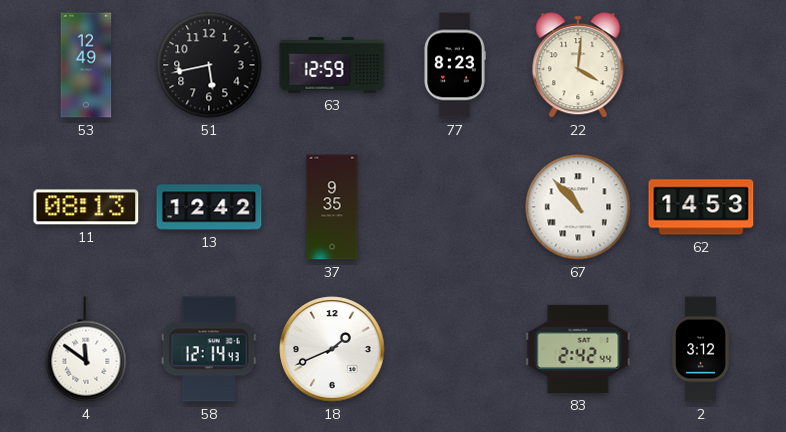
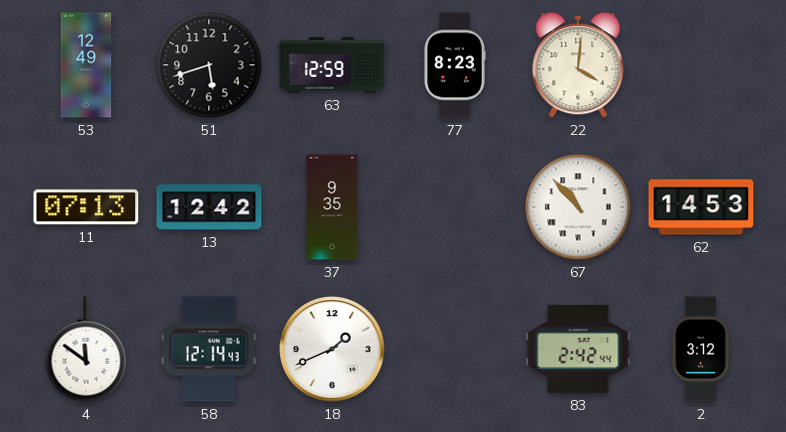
51: 5:43 -> 5:42 (209, 65)
11: 08:13 -> 07:13 (86, 207)
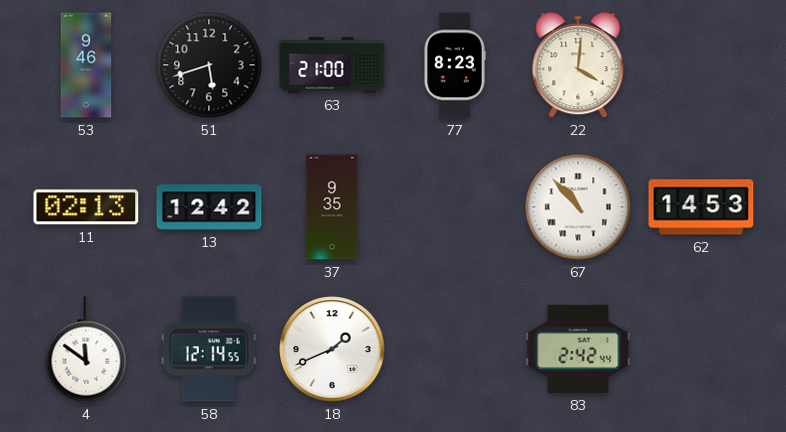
53: 12:49 -> 9:46 (86, 65)
63: 12:59 -> 21:00 (332, 65)
11: 07:13 -> 02:13 (86, 207)
58: 12:14:43 -> 12:14:55 (209, 349)
2: 3:12 -> none (701, 349)
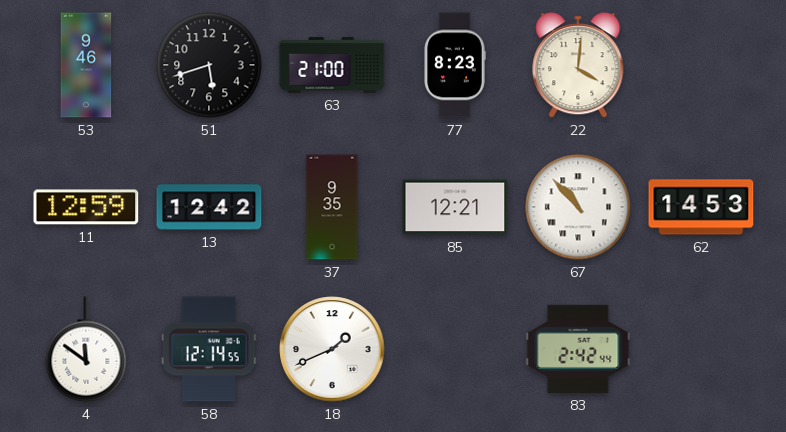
11: 02:13 -> 12:59 (86, 207)
85: none -> 12:21 (455, 207)
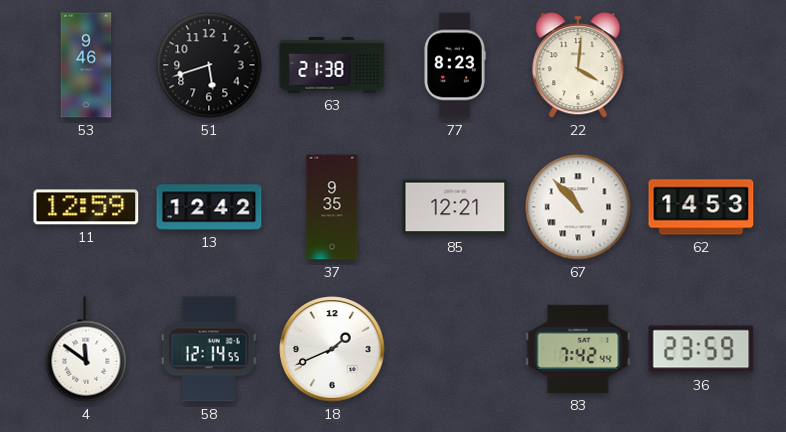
63: 21:00 -> 21:38 (332, 65)
83: 2:42 -> 7:42 (578, 349)
36: none -> 23:59 (701, 349)
